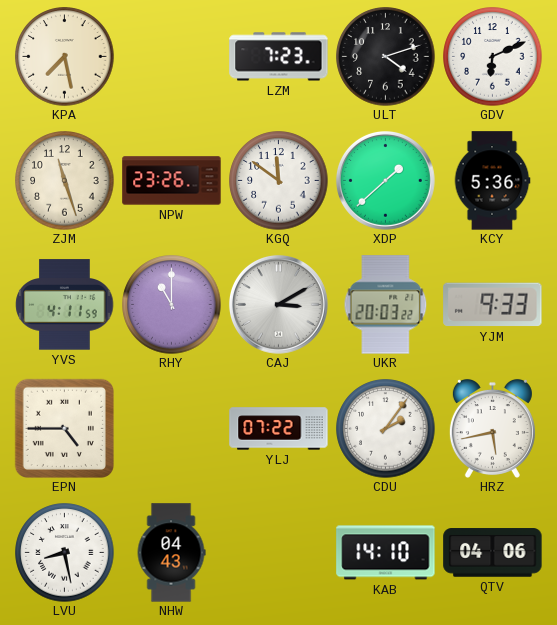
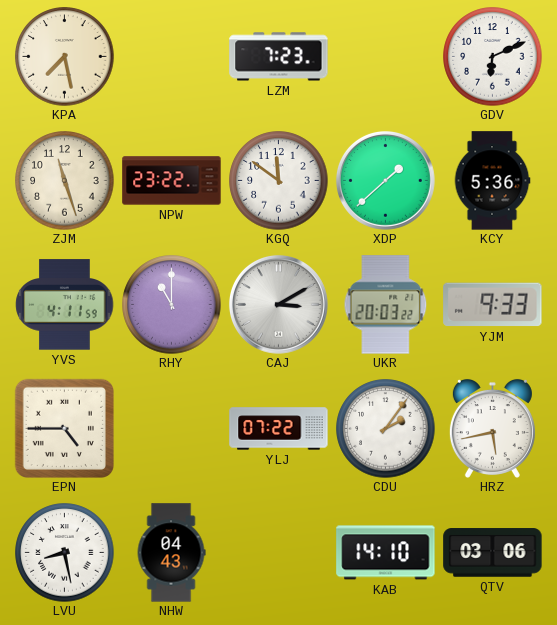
ULT: 4:12 -> none (386, 57)
NPW: 23:26 -> 23:22 (172, 181)
QTV: 04:06 -> 03:06 (493, 553)
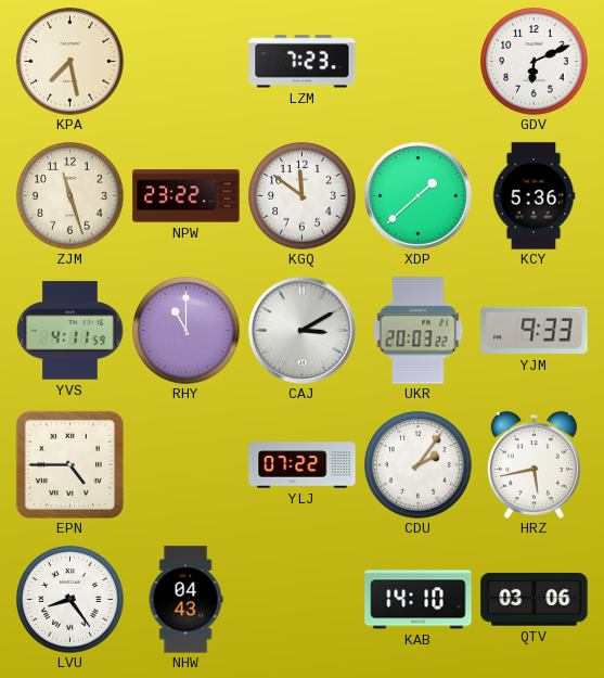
LVU: 8:28 -> 8:24 (70, 600)
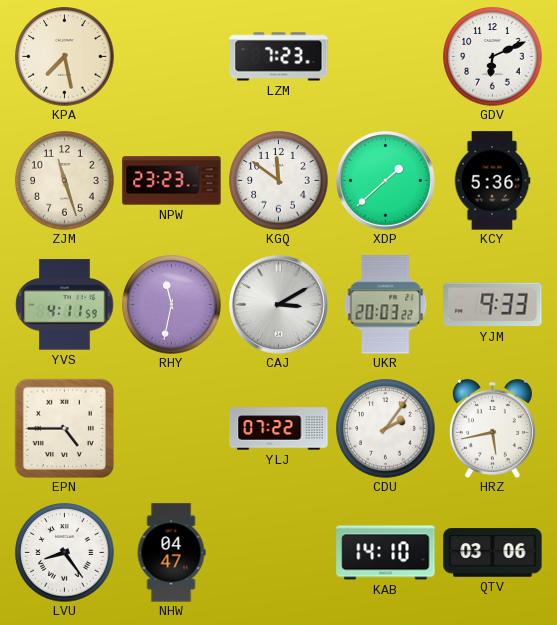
NPW: 23:22 -> 23:23 (172, 181)
RHY: 11:00 -> 11:32 (172, 305)
NHW: 04:43 -> 04:47 (171, 553)
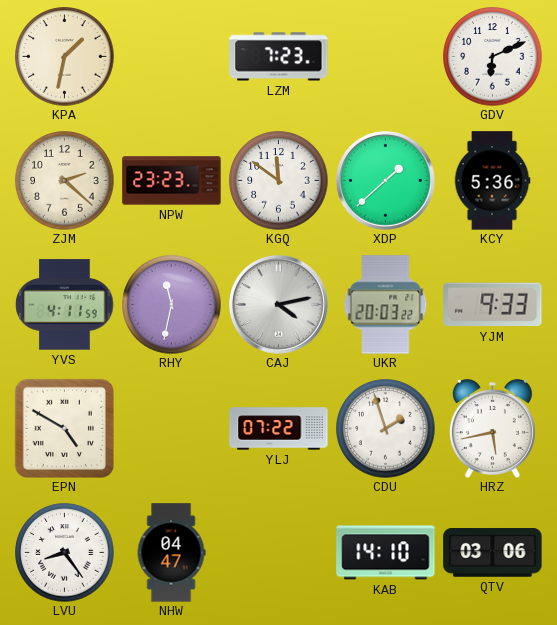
KPA: 7:28 -> 1:32 (65, 57)
ZJM: 11:27 -> 2:22 (65, 181)
CAJ: 3:10 -> 4:13 (278, 304)
EPN: 4:45 -> 4:50 (64, 428)
CDU: 2:06 -> 1:57 (386, 429)
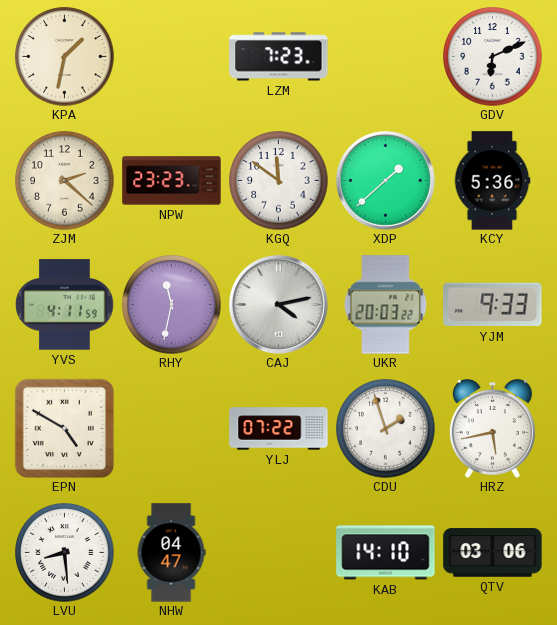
LVU: 8:24 -> 8:29 (65, 553)
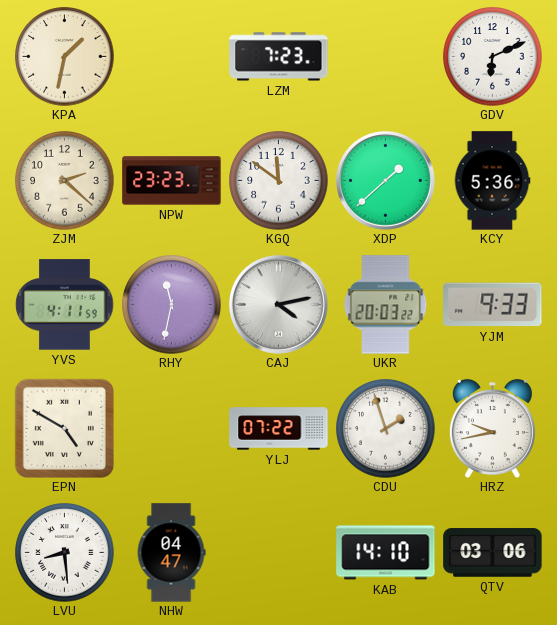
HRZ: 5:43 -> 9:43 (492, 428)
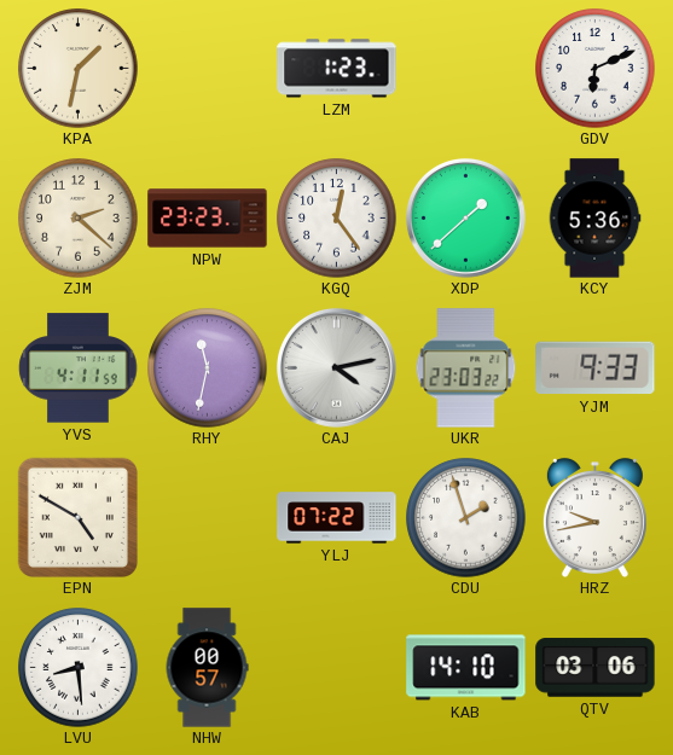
LZM: 7:23 -> 1:23 (337, 69)
KGQ: 11:51 -> 12:24 (337, 219)
UKR: 20:03 -> 23:03 (466, 368)
NHW: 04:47 -> 00:57 (207, 668)
